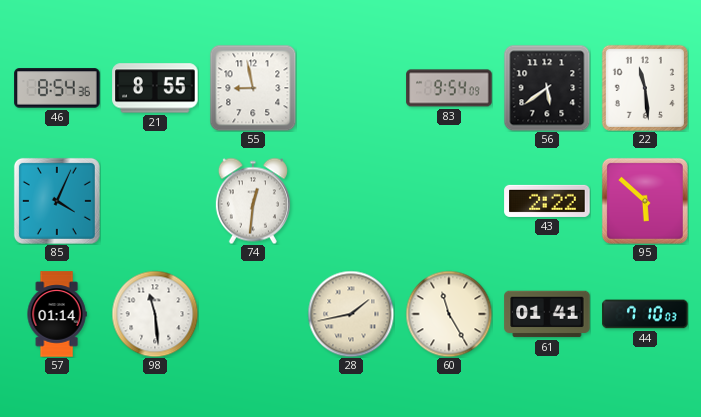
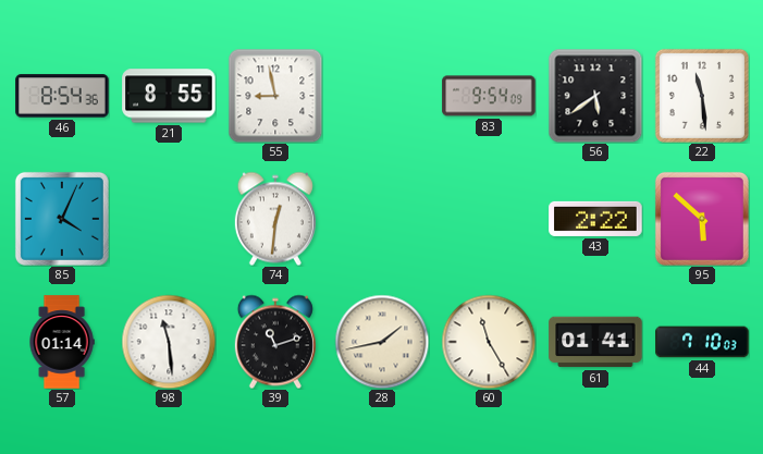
39: none -> 11:12 (275, 342)
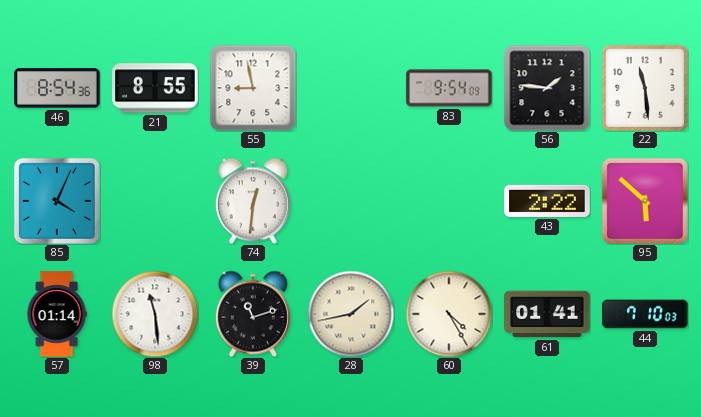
56: 5:39 -> 1:46 (547, 88)
60: 11:25 -> 4:25 (449, 314)
